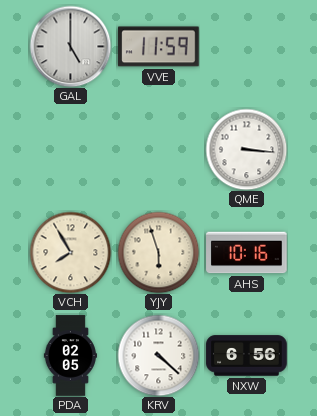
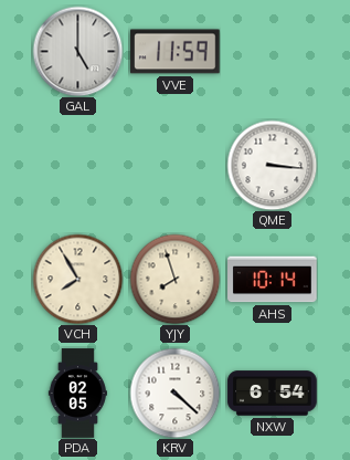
YJY: 5:57 -> 7:57 (174, 279)
AHS: 10:16 -> 10:14 (273, 280)
NXW: 6:56 -> 6:54 (273, 394)
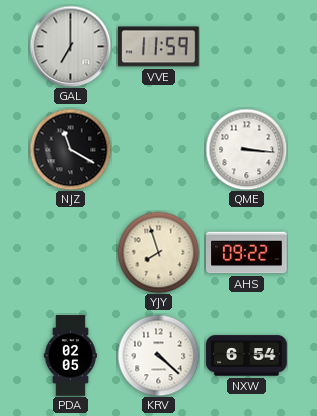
GAL: 5:00 -> 7:00 (70, 46)
NJZ: none -> 11:20 (70, 149)
VCH: 7:55 -> none (77, 279)
AHS: 10:14 -> 09:22 (247, 253)
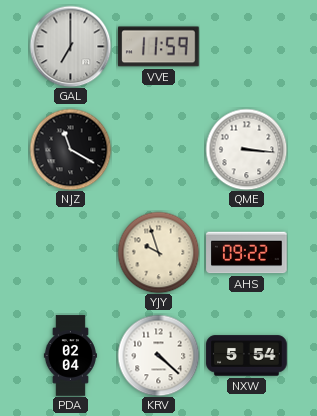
YJY: 7:57 -> 9:57 (158, 252)
PDA: 02:05 -> 02:04 (70, 356)
NXW: 6:54 -> 5:54 (247, 356)
